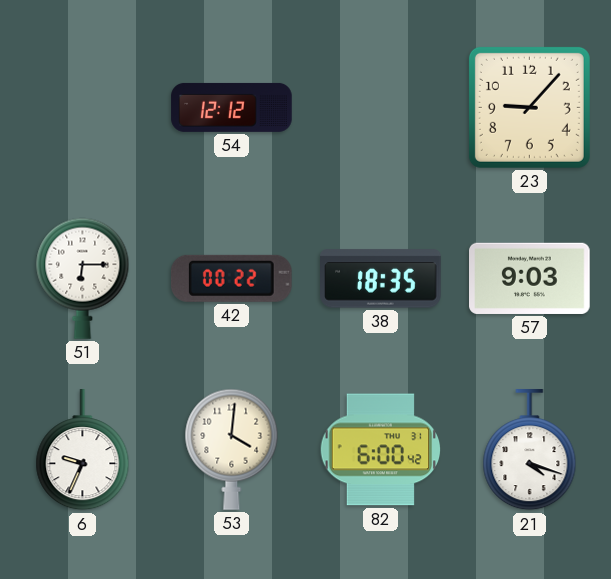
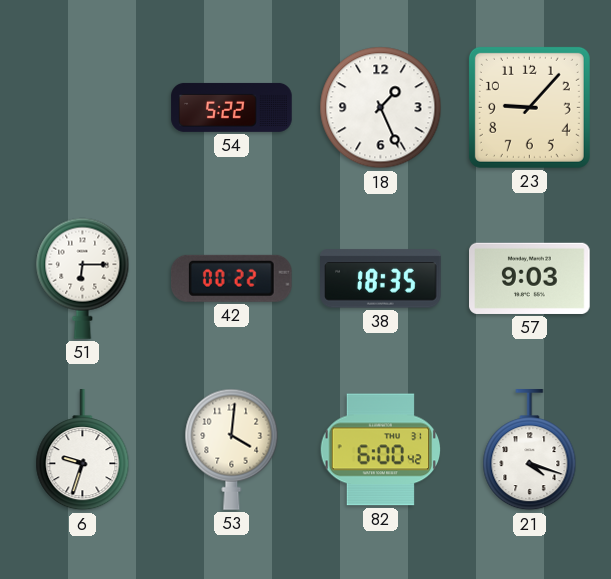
54: 12:12 -> 5:22 (232, 107)
18: none -> 1:26 (381, 108)
6: 9:34 -> 9:33 (83, 450)
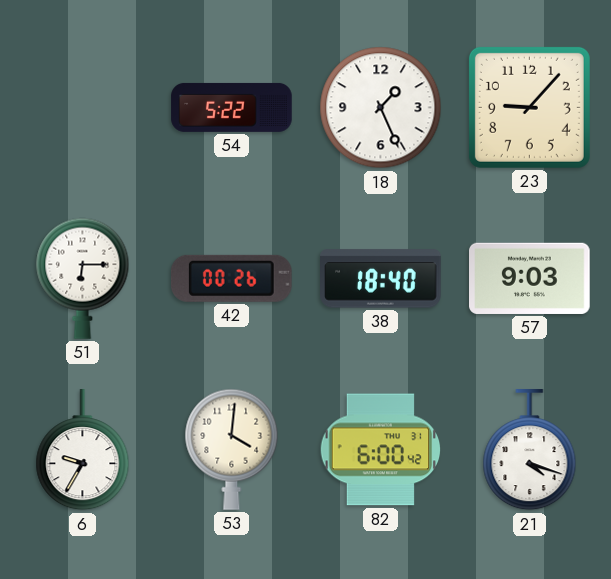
42: 00:22 -> 00:26 (231, 278)
38: 18:35 -> 18:40 (381, 279)
6: 9:33 -> 9:35 (83, 450)
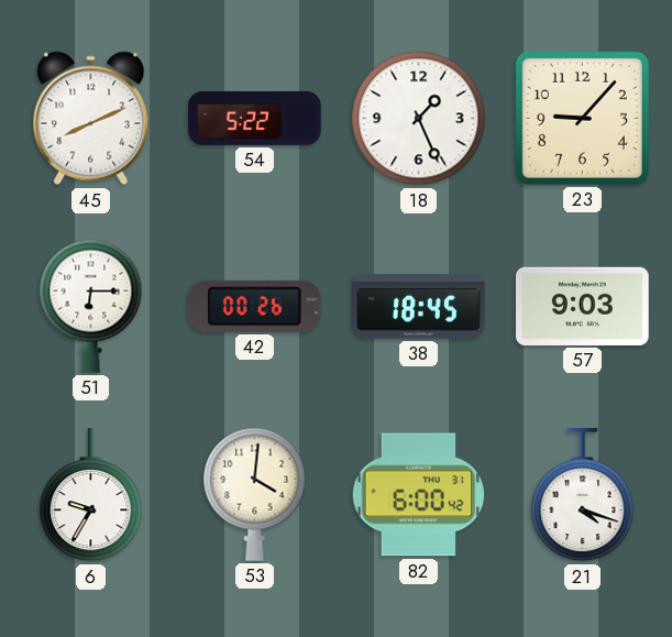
45: none -> 8:11 (91, 119)
38: 18:40 -> 18:45 (419, 307)
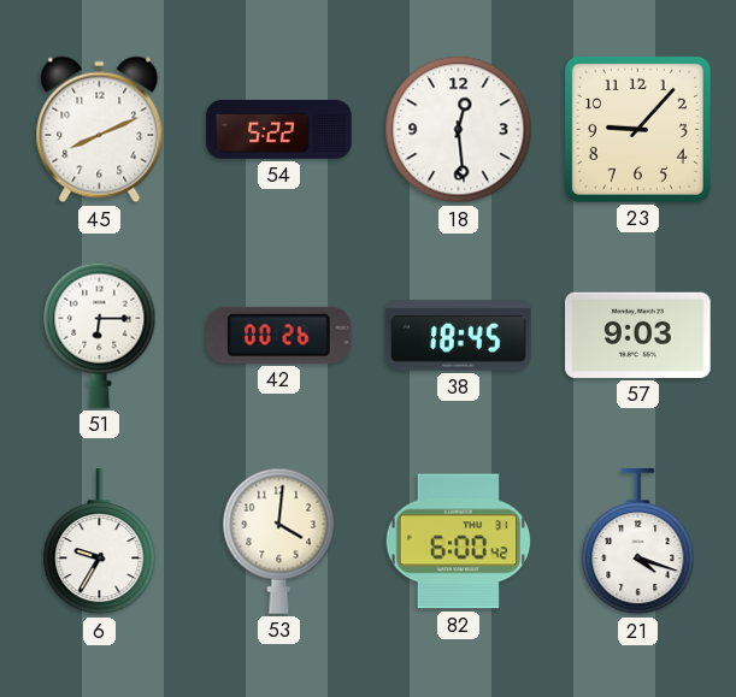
18: 1:26 -> 12:29 (459, 130)
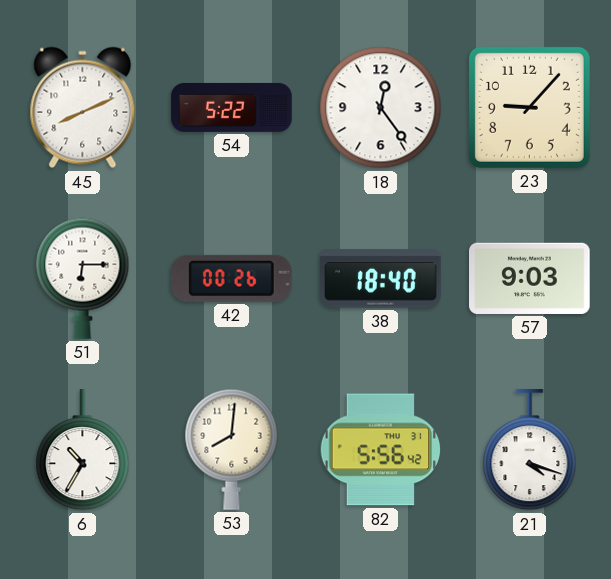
18: 12:29 -> 12:24 (381, 108)
38: 18:45 -> 18:40 (381, 279)
6: 9:35 -> 10:35 (83, 450)
53: 4:01 -> 8:01 (232, 449)
82: 6:00 -> 5:56 (381, 450)
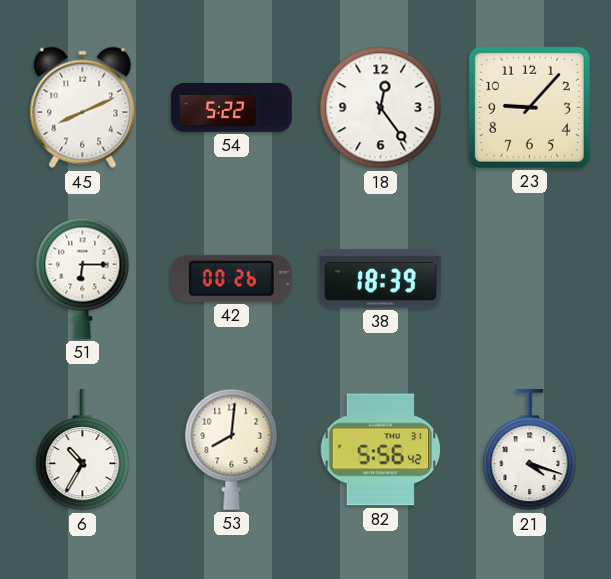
38: 18:40 -> 18:39 (381, 279)
57: 9:03 -> none (530, 278)
